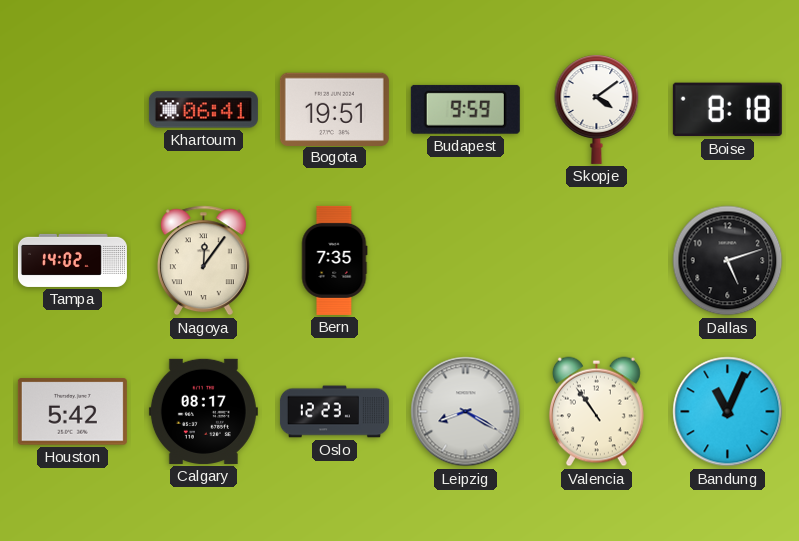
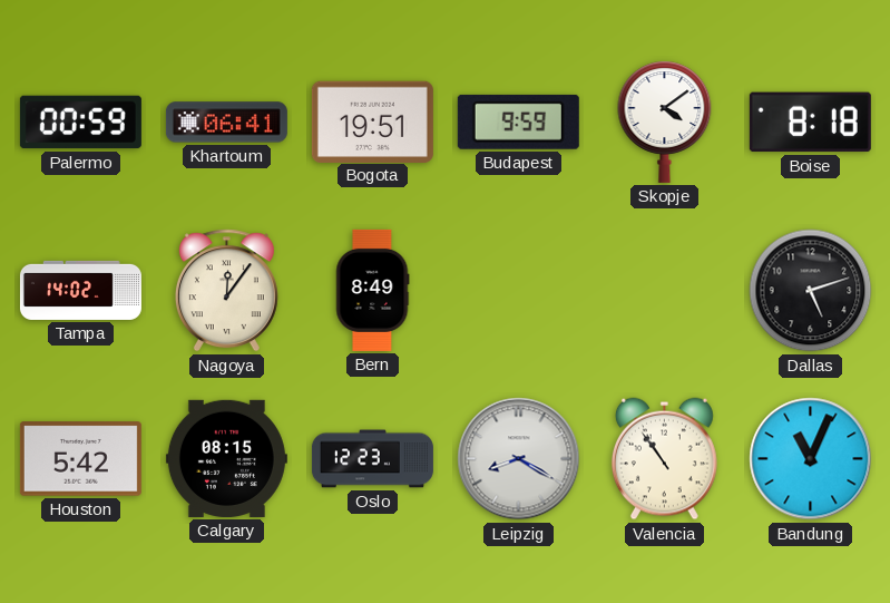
Palermo: none -> 00:59 (80, 123)
Bern: 7:35 -> 8:49 (372, 290)
Calgary: 08:17 -> 08:15 (226, 458)
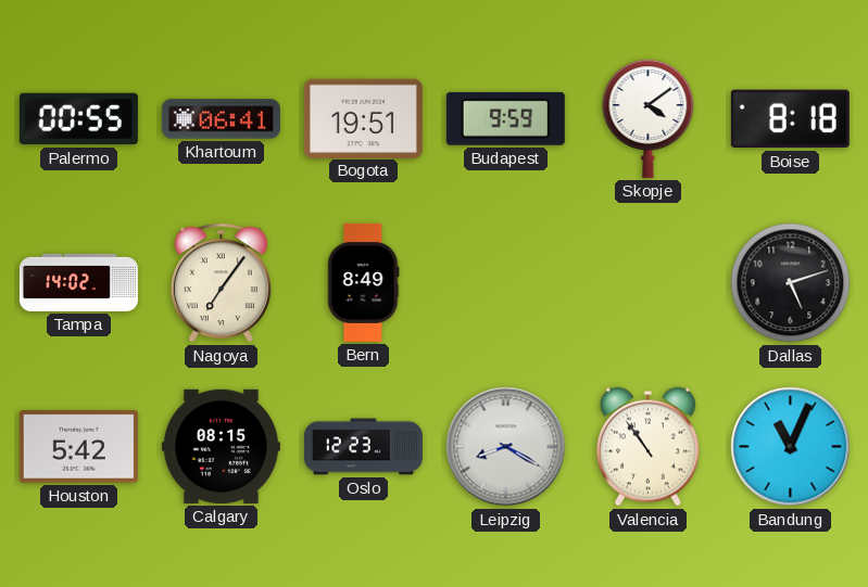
Palermo: 00:59 -> 00:55 (78, 119)
Nagoya: 12:06 -> 7:06 (221, 283)
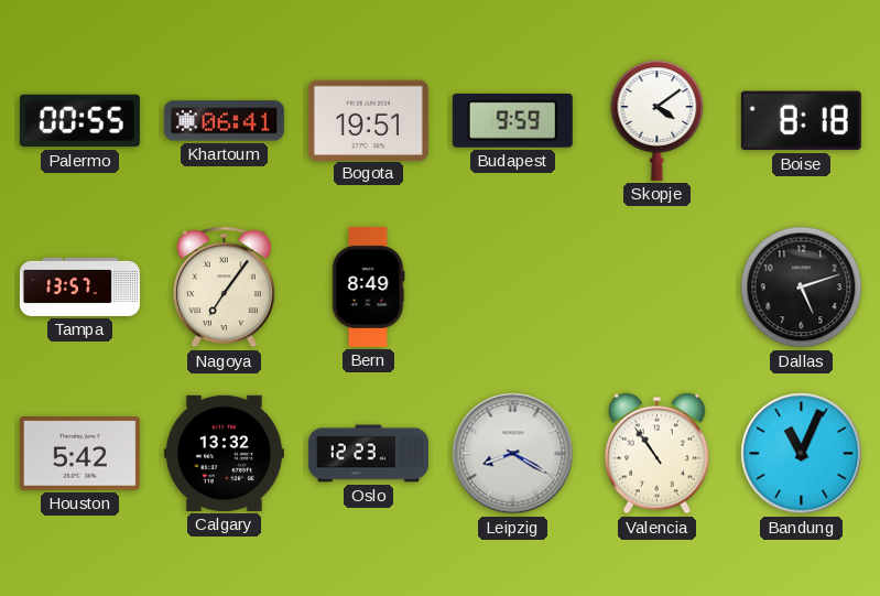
Tampa: 14:02 -> 13:57 (79, 286)
Calgary: 08:15 -> 13:32 (224, 453)
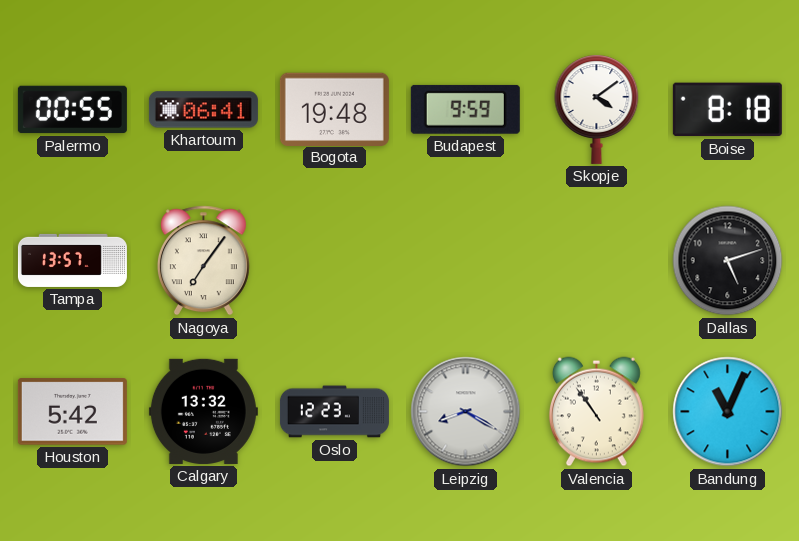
Bogota: 19:51 -> 19:48 (334, 109)
Bern: 8:49 -> none (368, 286)
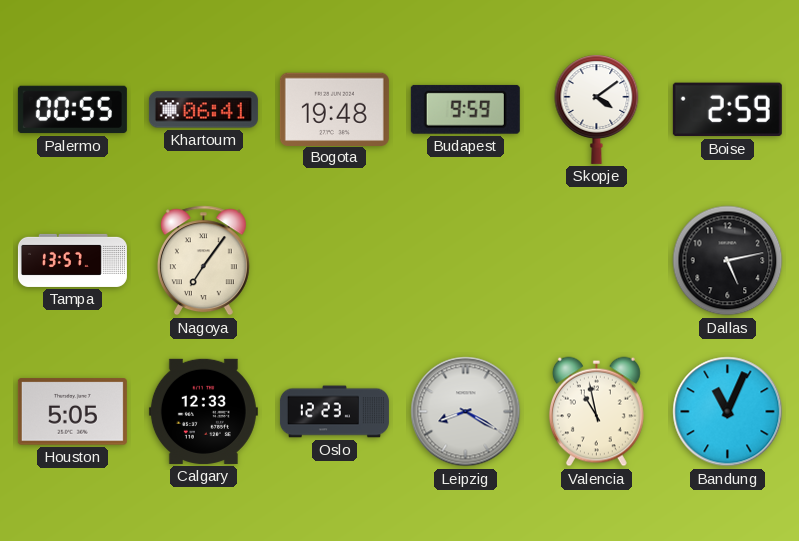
Boise: 8:18 -> 2:59 (727, 110)
Dallas: 5:12 -> 5:13 (728, 261)
Houston: 5:42 -> 5:05 (72, 412)
Calgary: 13:32 -> 12:33 (203, 411)
Valencia: 10:54 -> 10:58 (596, 412)
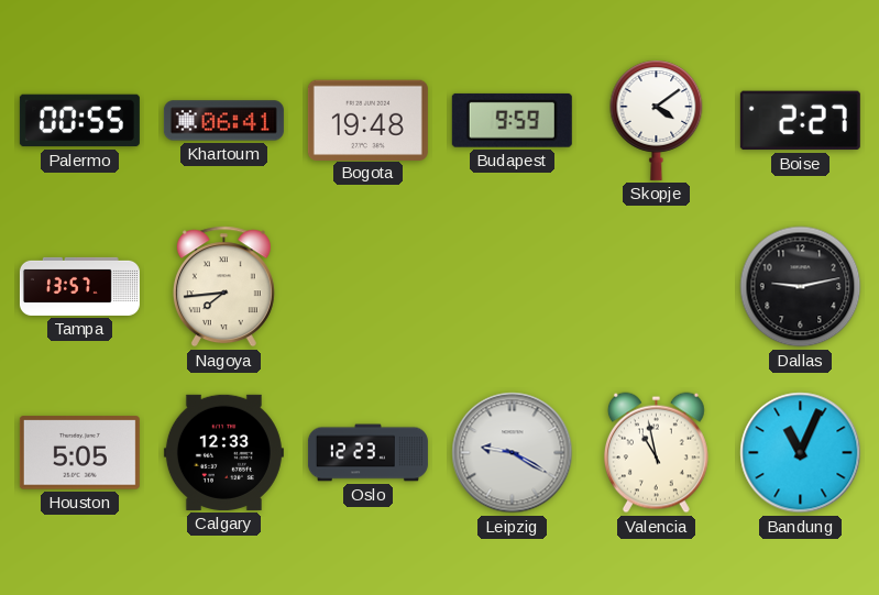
Boise: 2:59 -> 2:27 (800, 121)
Nagoya: 7:06 -> 7:44 (223, 287)
Dallas: 5:13 -> 9:13 (801, 287)
Leipzig: 8:20 -> 9:20 (513, 453)
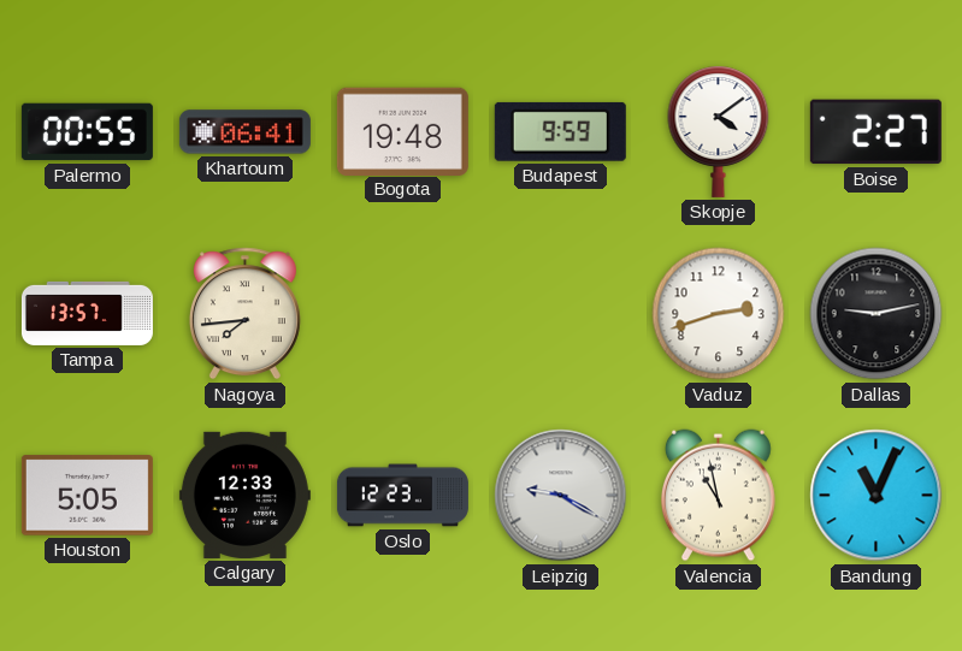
Vaduz: none -> 2:42 (719, 314)
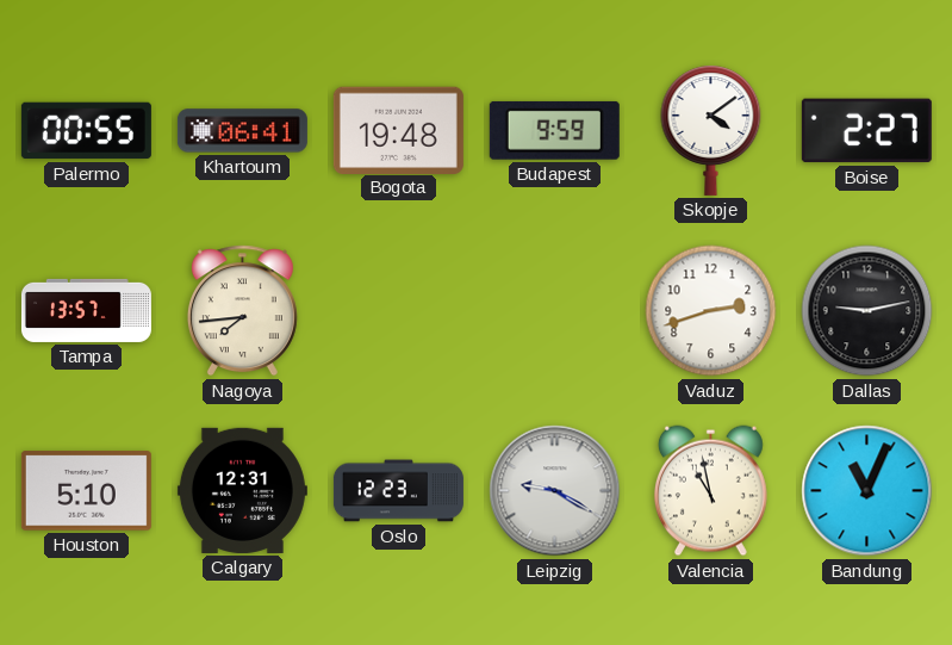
Houston: 5:05 -> 5:10 (86, 491)
Calgary: 12:33 -> 12:31 (242, 490)
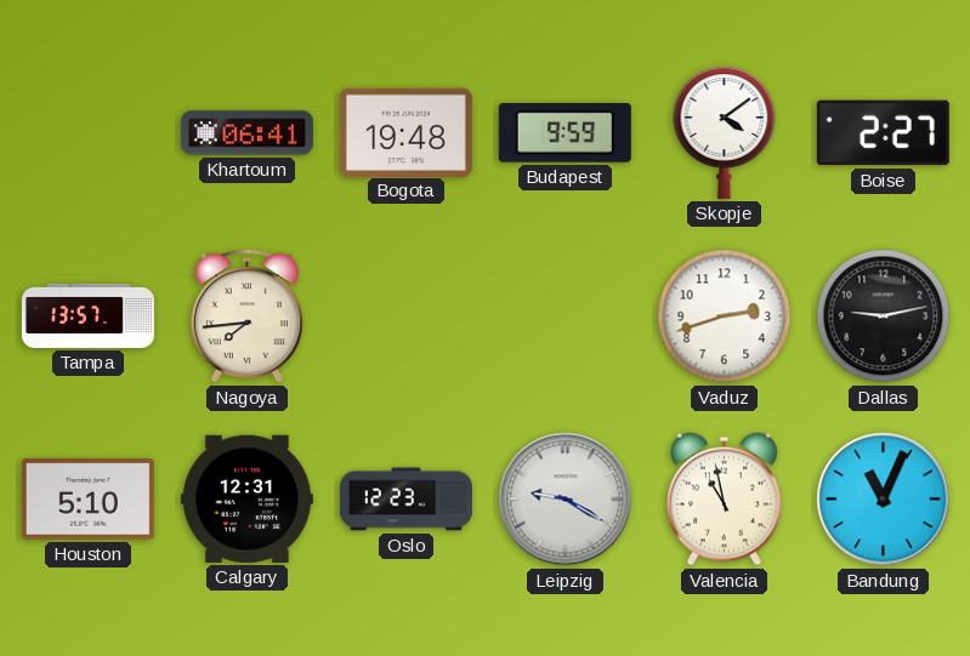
Palermo: 00:55 -> none (86, 131)
